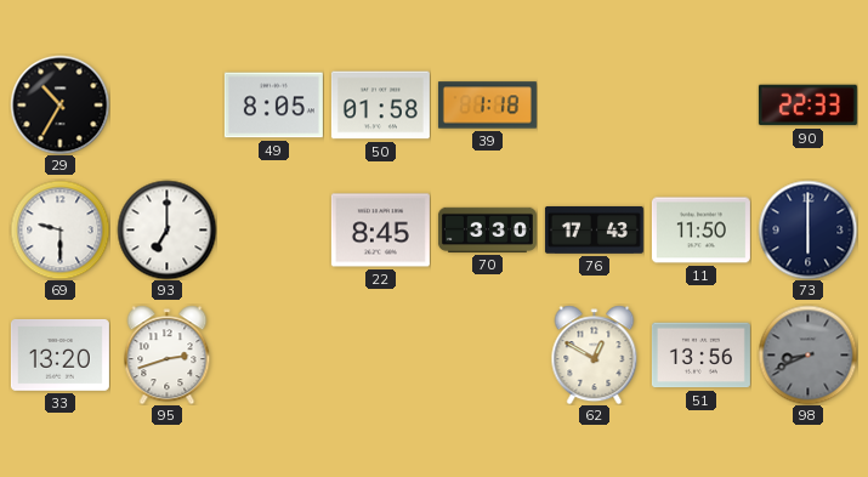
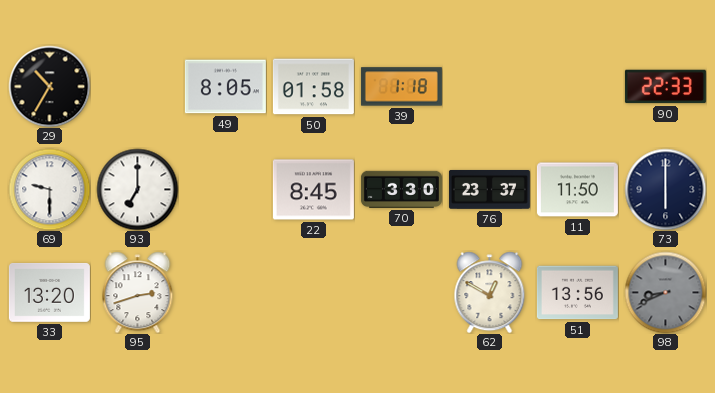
76: 17:43 -> 23:37 (489, 189)
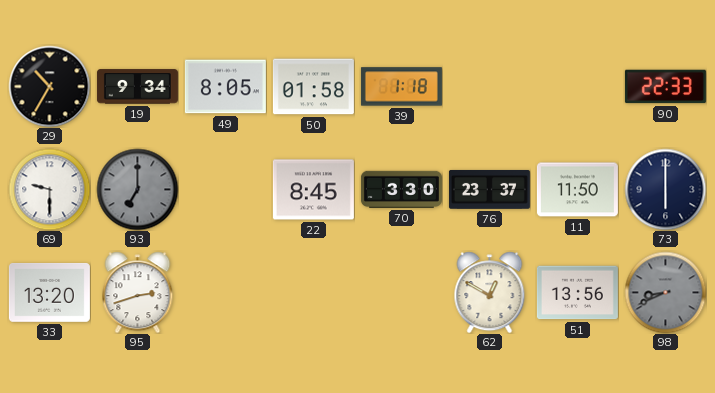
19: none -> 9:34 (137, 87)
93 dial: white -> grey (137, 189)
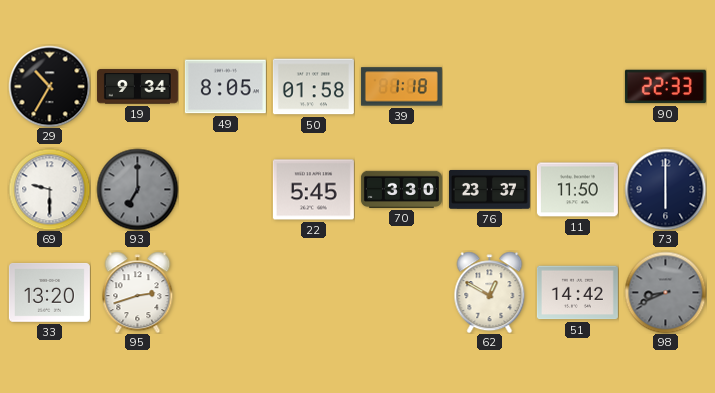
22: 8:45 -> 5:45 (313, 190)
51: 13:56 -> 14:42 (577, 293)
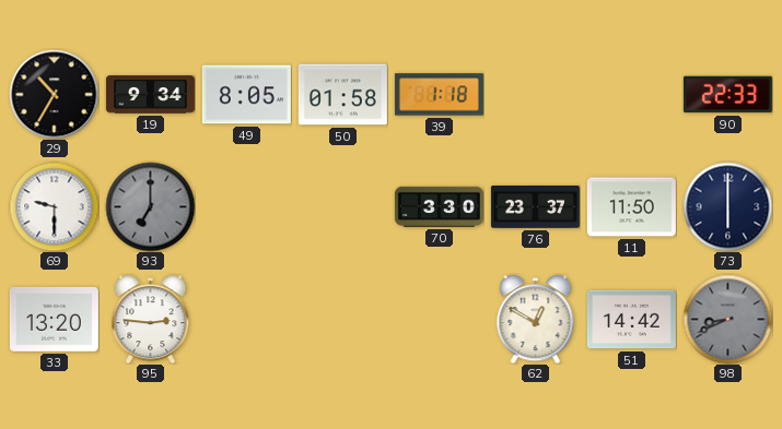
22: 5:45 -> none (313, 190)
95: 2:42 -> 2:46 (151, 319)
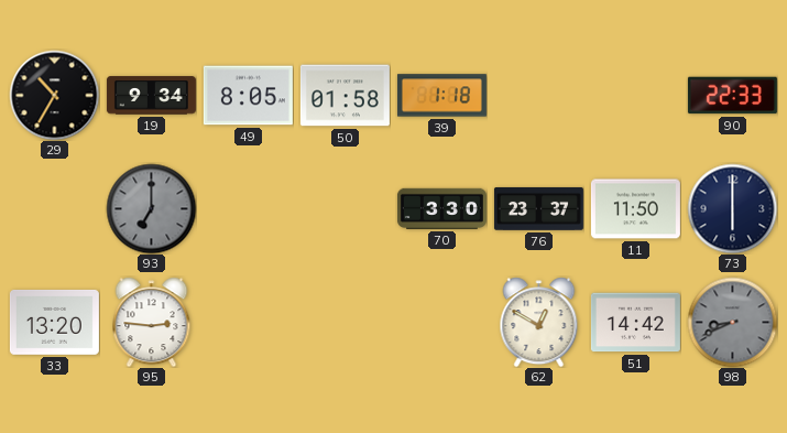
69: 9:30 -> none (54, 206)
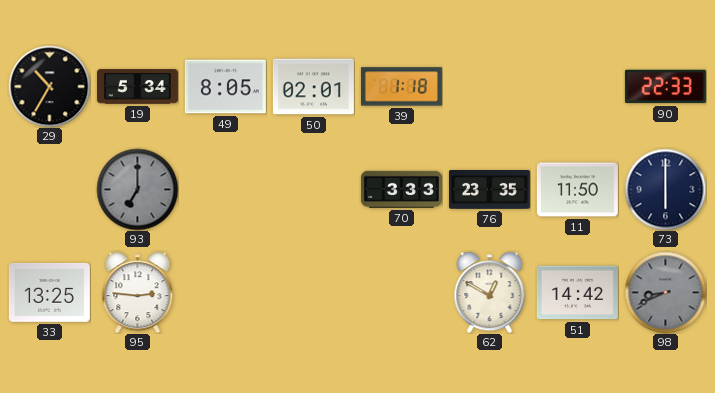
19: 9:34 -> 5:34 (137, 87)
50: 01:58 -> 02:01 (313, 87)
70: 3:30 -> 3:33 (401, 189)
76: 23:37 -> 23:35 (489, 189)
33: 13:20 -> 13:25 (49, 292)
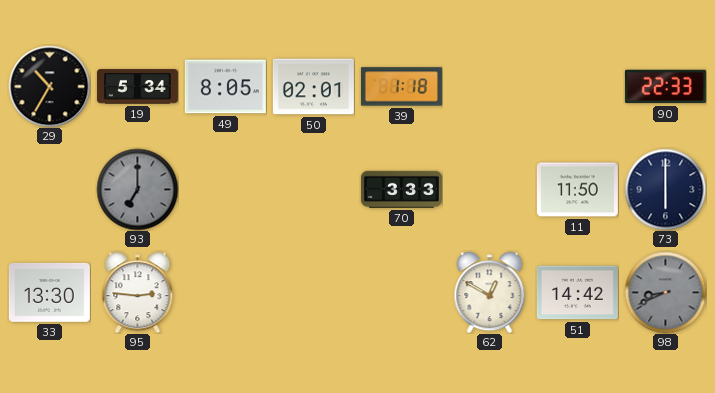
76: 23:35 -> none (489, 189)
33: 13:25 -> 13:30 (49, 292)
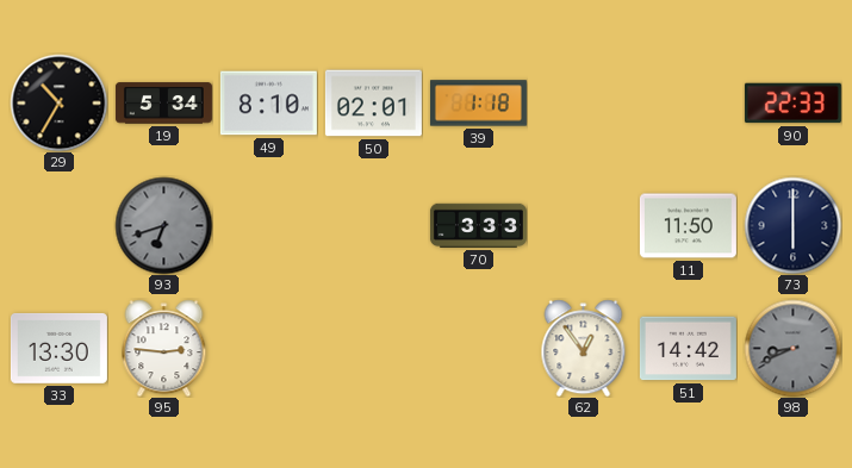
49: 8:05 -> 8:10 (268, 104)
93: 7:00 -> 6:42 (163, 225)
62: 12:50 -> 12:54 (584, 348)
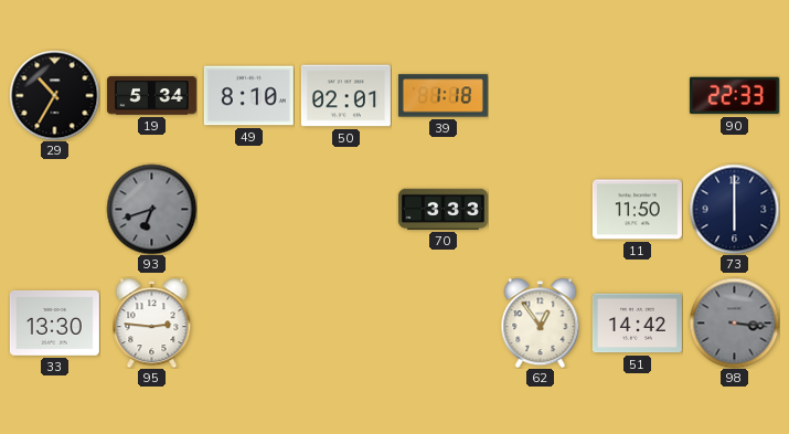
98: 8:41 -> 3:16 (734, 322)
